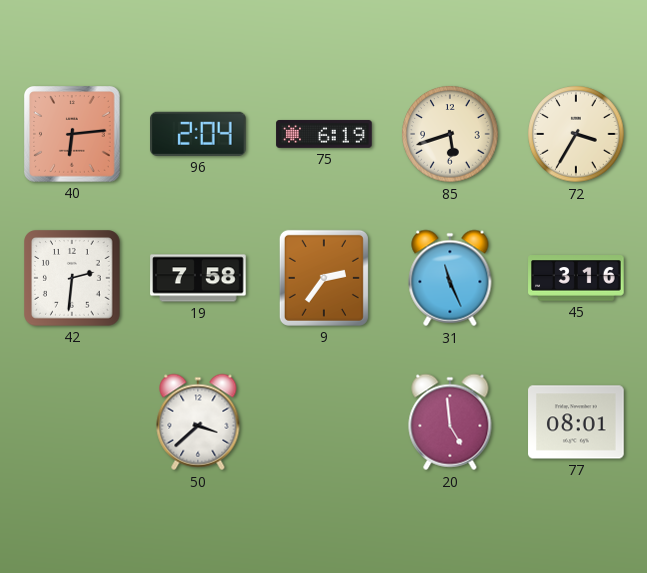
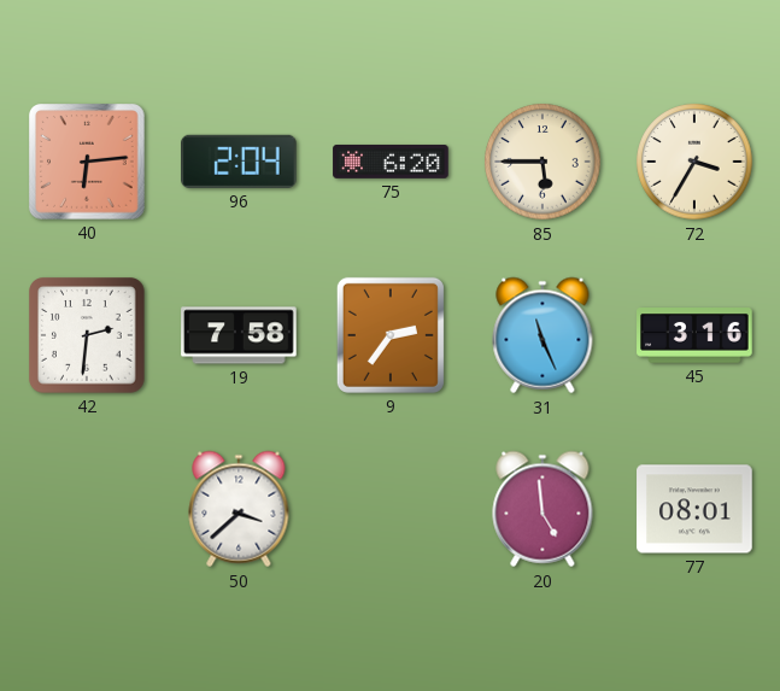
75: 6:19 -> 6:20 (391, 162)
85: 5:42 -> 5:45 (543, 162)
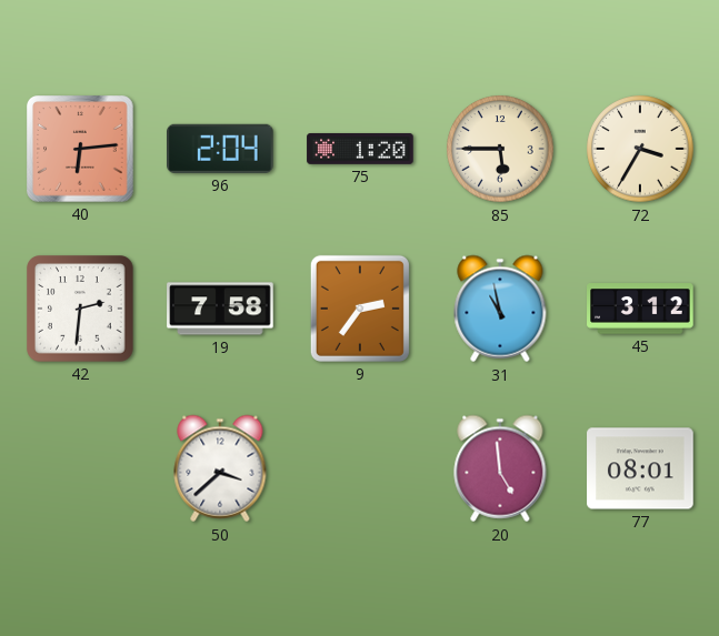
75: 6:20 -> 1:20 (360, 149)
31: 11:26 -> 10:58 (500, 309)
45: 3:16 -> 3:12 (640, 309)
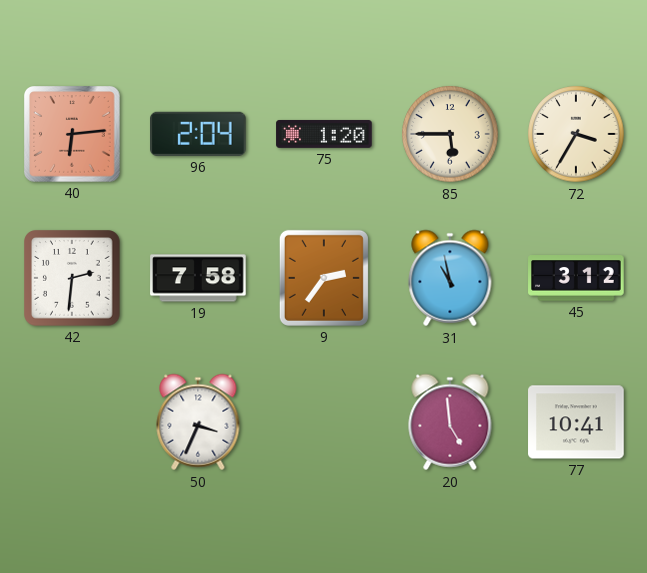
50: 3:38 -> 3:34 (198, 422)
77: 08:01 -> 10:41 (576, 422)
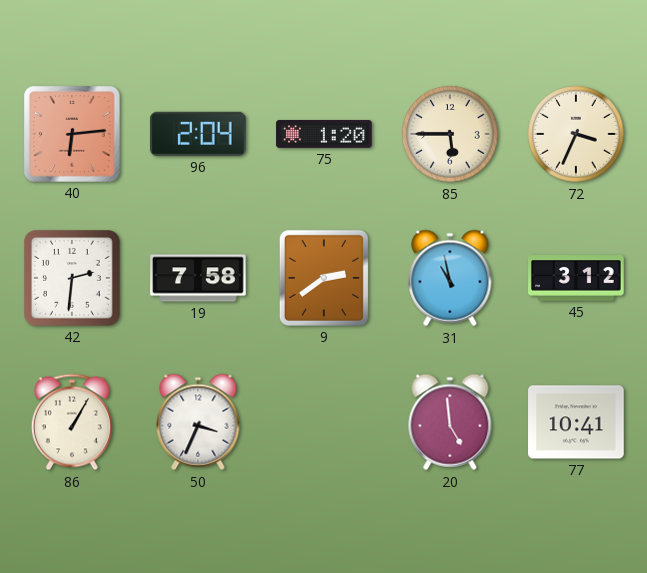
72: 3:35 -> 3:34 (576, 134)
9: 2:36 -> 2:39 (324, 278)
86: none -> 1:05 (72, 422)
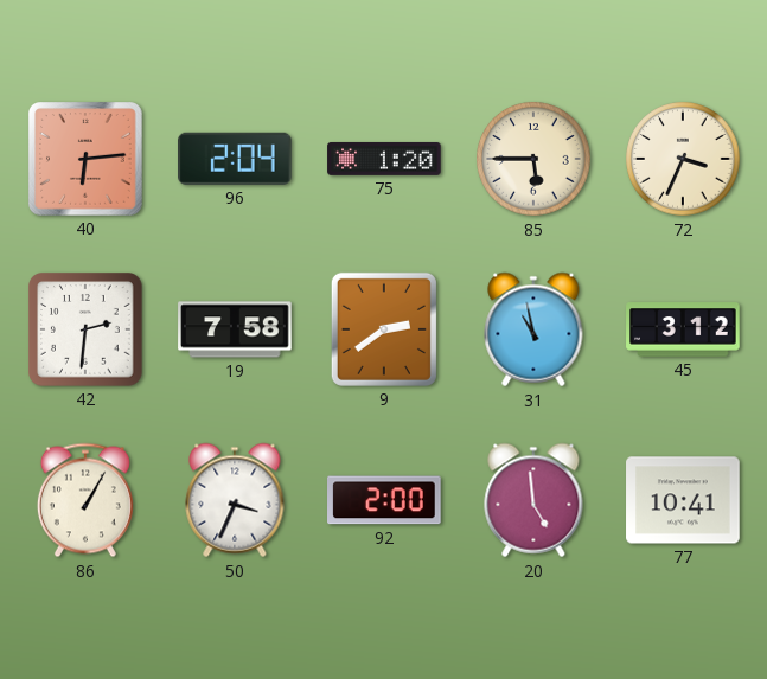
92: none -> 2:00 (385, 500)
